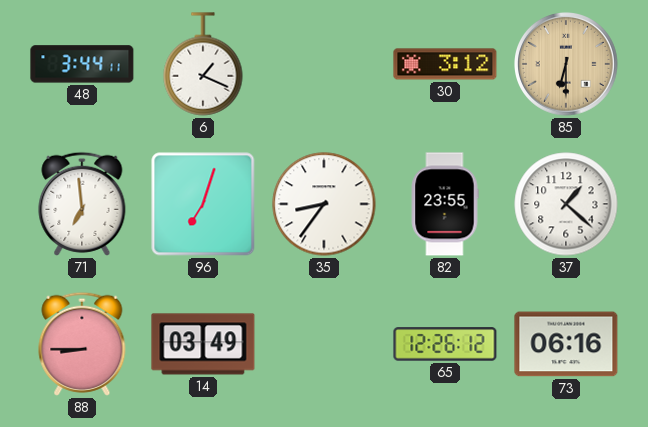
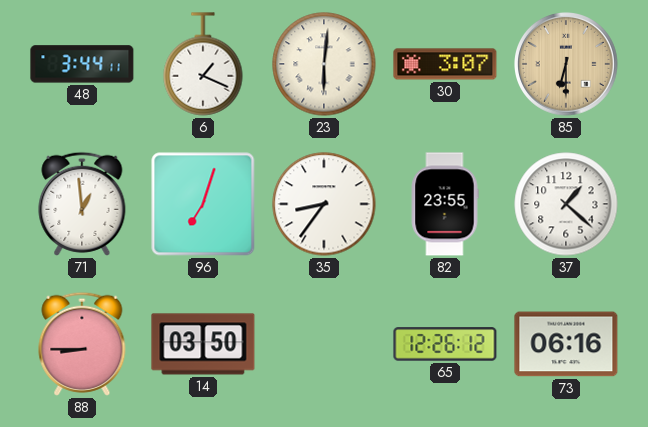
23: none -> 6:01 (324, 64)
30: 3:12 -> 3:07 (445, 64)
71: 6:59 -> 12:59 (82, 204)
14: 03:49 -> 03:50 (203, 344)
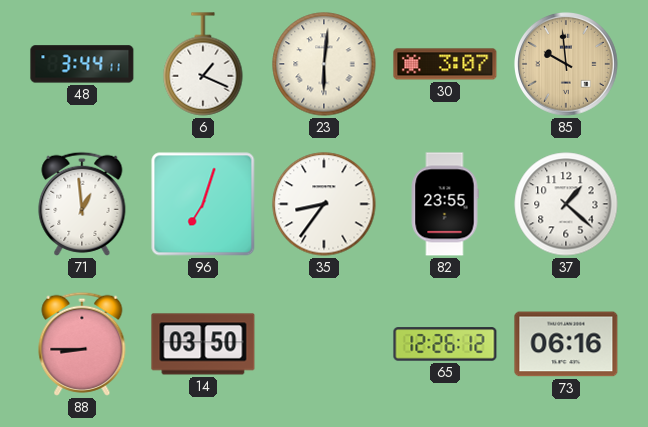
85: 6:30 -> 9:59 (567, 65)
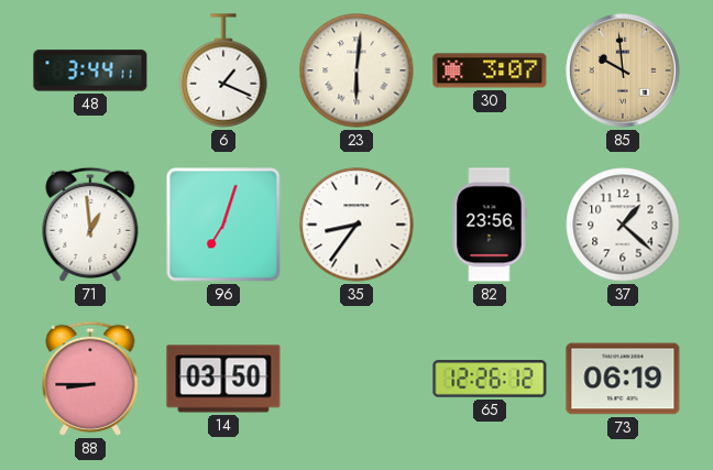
82: 23:55 -> 23:56 (490, 225)
73: 06:16 -> 06:19 (623, 379)
